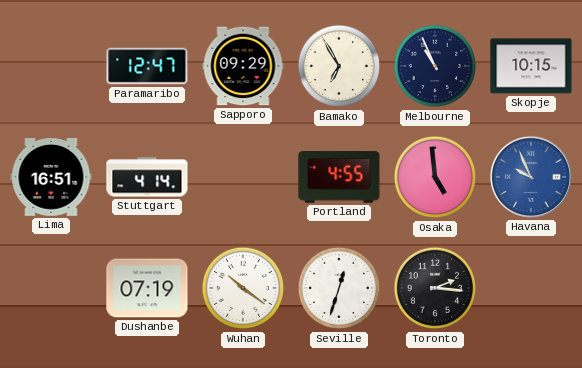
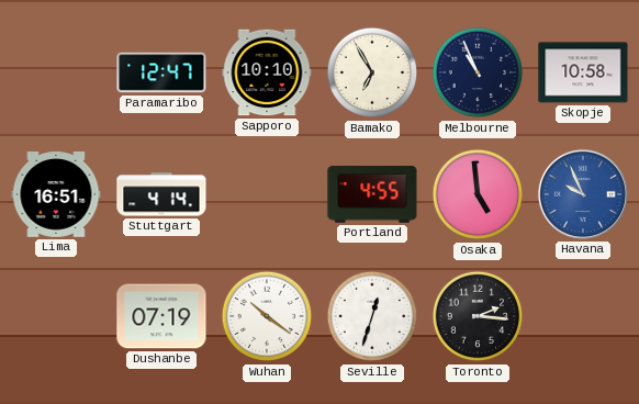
Sapporo: 09:29 -> 10:10 (267, 72)
Skopje: 10:15 -> 10:58 (583, 72)
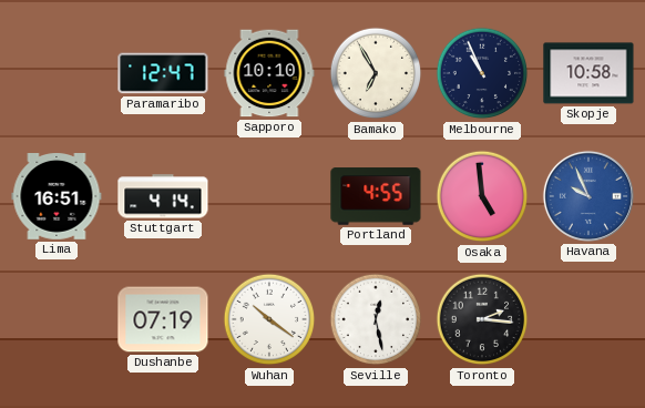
Seville: 12:33 -> 12:28 (376, 319)
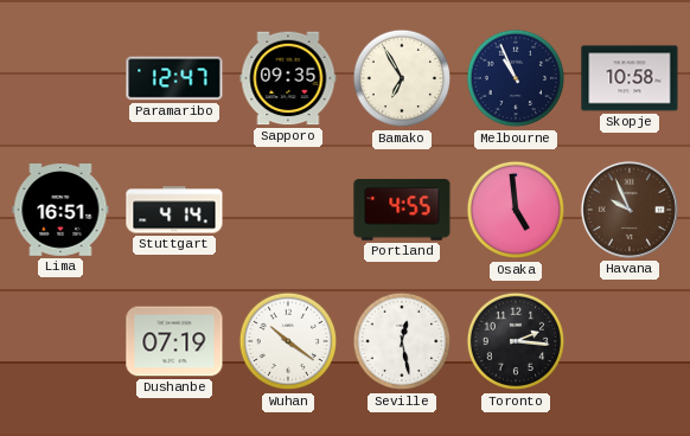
Sapporo: 10:10 -> 09:35 (288, 78)
Havana dial: blue -> brown (630, 210)
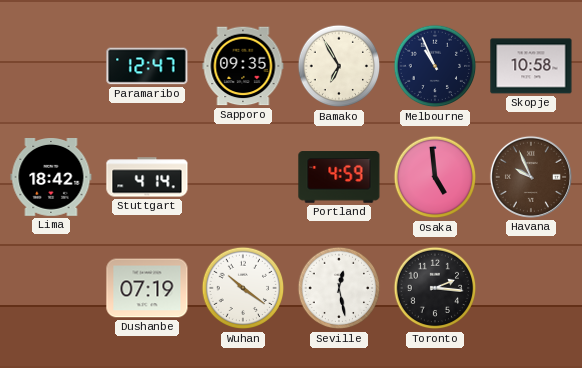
Lima: 16:51 -> 18:42 (51, 178)
Portland: 4:55 -> 4:59 (339, 177)
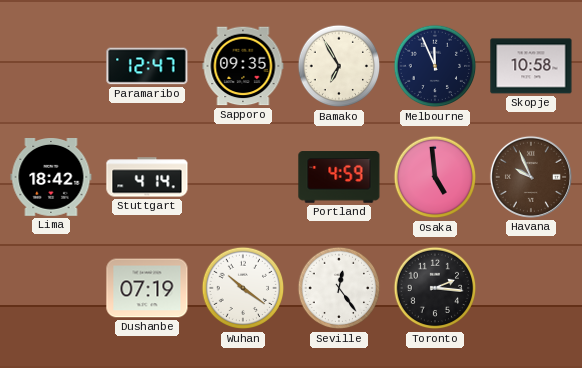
Melbourne: 10:56 -> 11:56 (435, 66)
Seville: 12:28 -> 12:24 (339, 288)
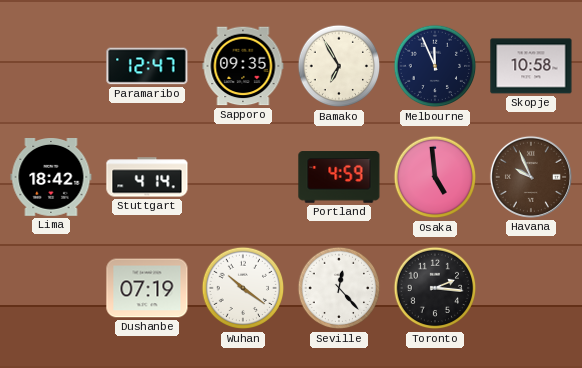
Seville: 12:24 -> 12:23 (339, 288)
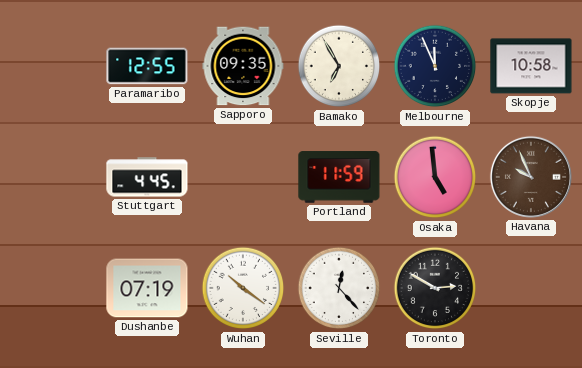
Paramaribo: 12:47 -> 12:55 (147, 66)
Lima: 18:42 -> none (51, 178)
Stuttgart: 4:14 -> 4:45 (147, 177)
Portland: 4:59 -> 11:59 (339, 177)
Toronto: 2:16 -> 2:50 (435, 288)
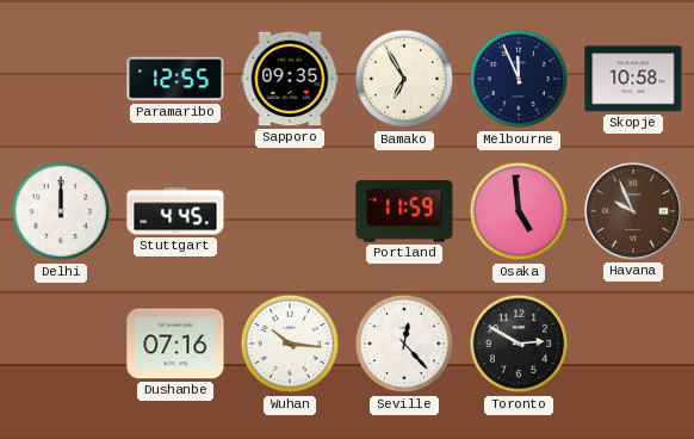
Delhi: none -> 12:00 (61, 211)
Dushanbe: 07:19 -> 07:16 (175, 344)
Wuhan: 10:21 -> 10:16 (290, 344)
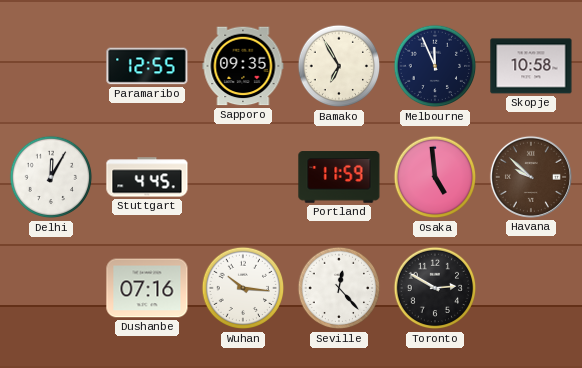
Delhi: 12:00 -> 12:05 (51, 177)
Havana: 9:56 -> 9:52 (531, 177)
